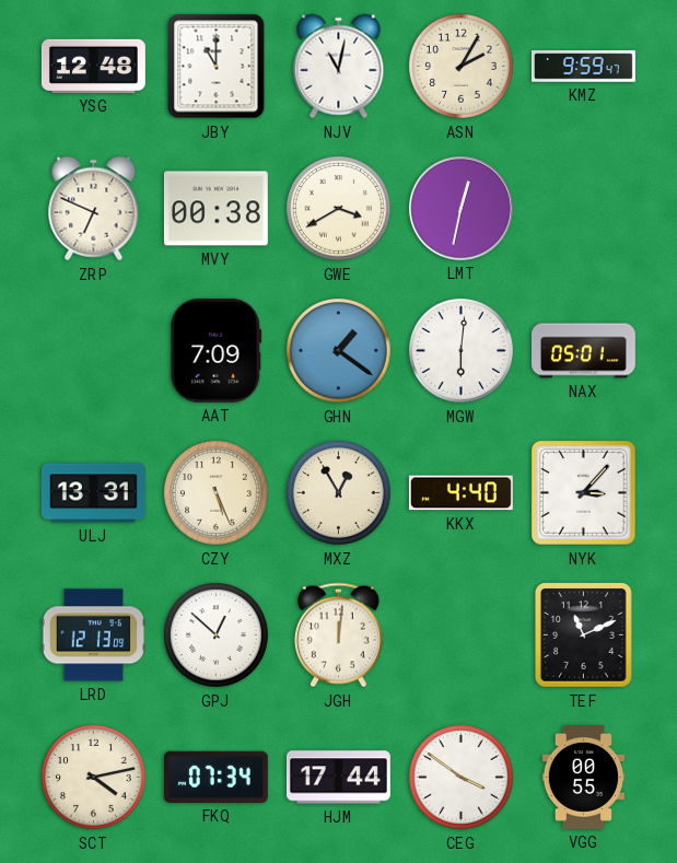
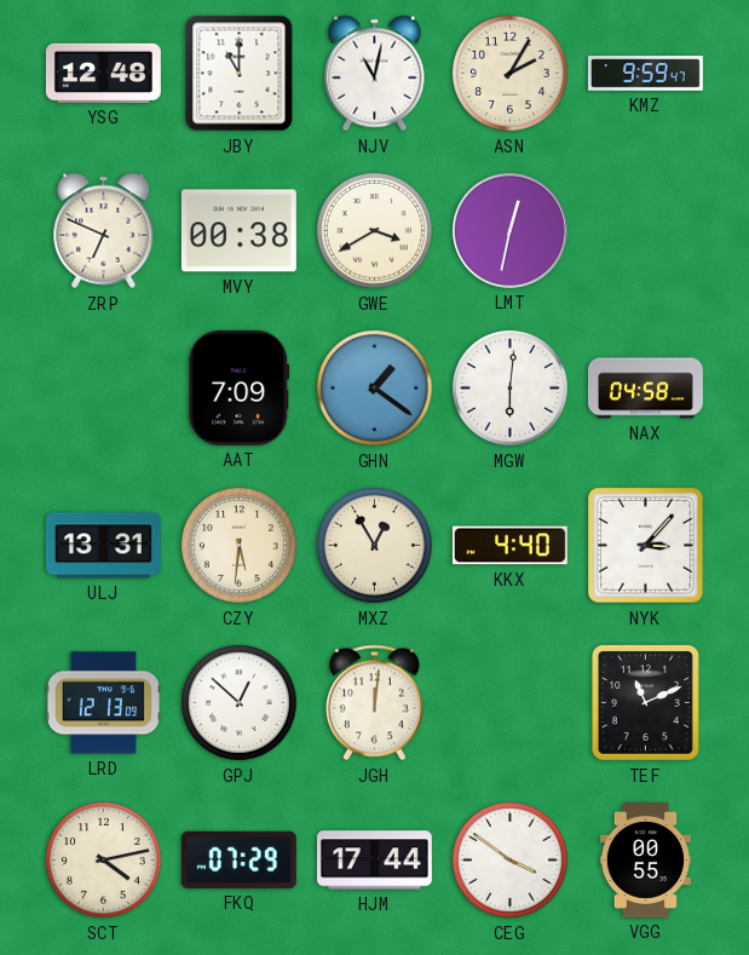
NAX: 05:01 -> 04:58 (645, 389)
CZY: 5:26 -> 5:31 (240, 546)
FKQ: 07:34 -> 07:29 (238, 859)
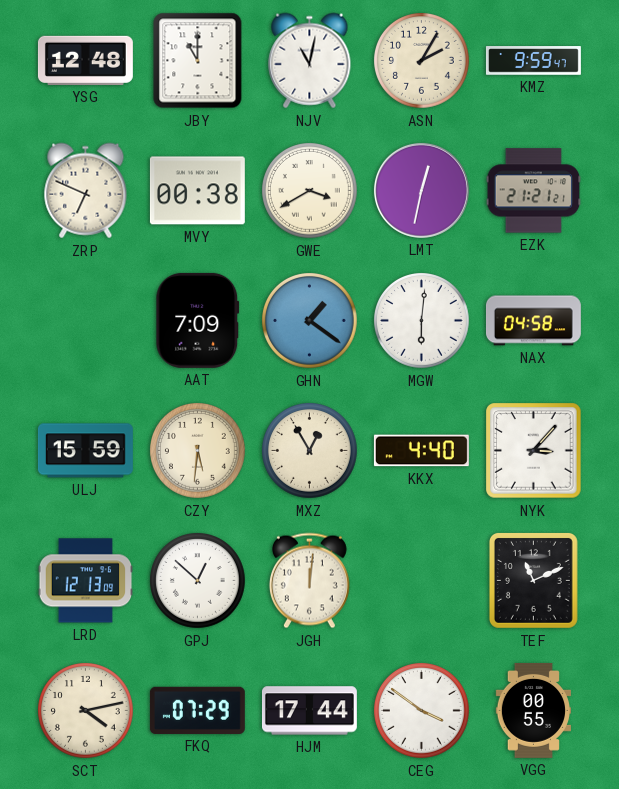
EZK: none -> 21:21 (534, 191)
ULJ: 13:31 -> 15:59 (85, 451)
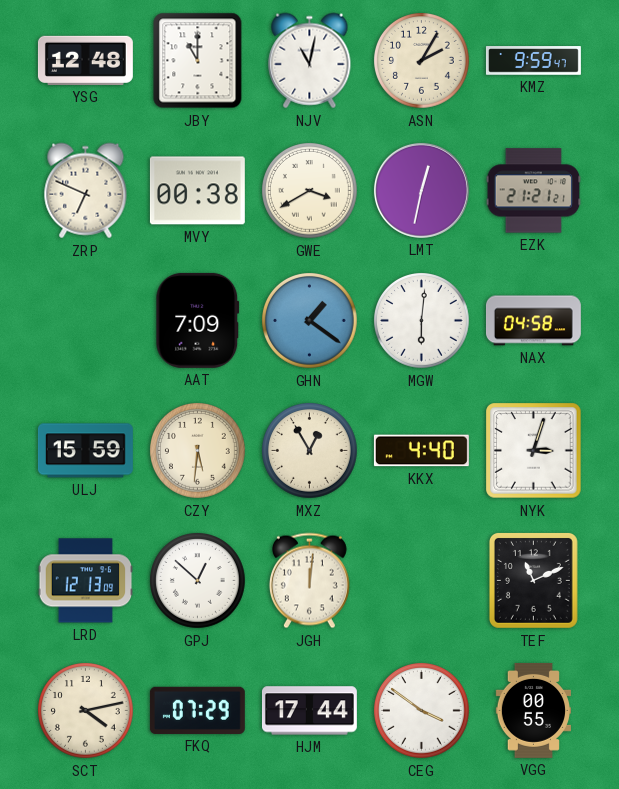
NYK: 3:07 -> 3:03 (534, 451)
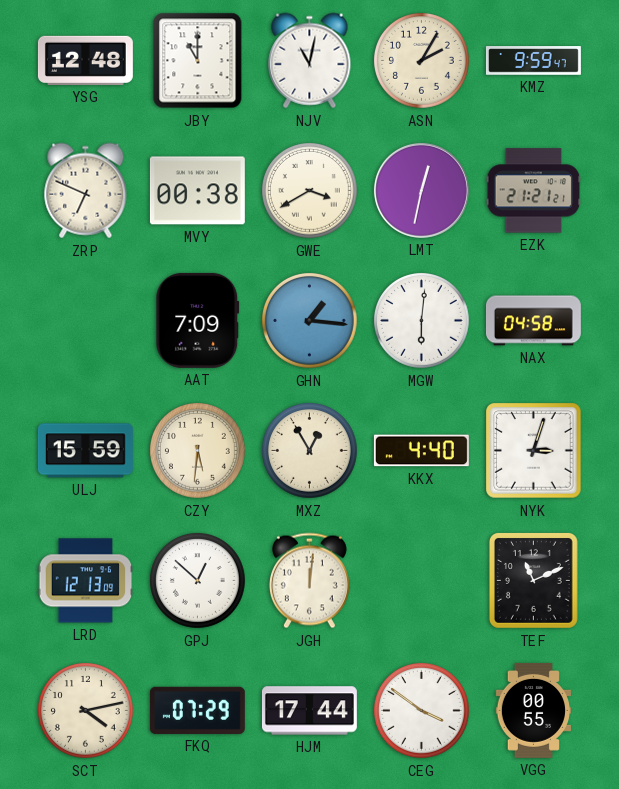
GHN: 1:21 -> 1:16 (310, 321)
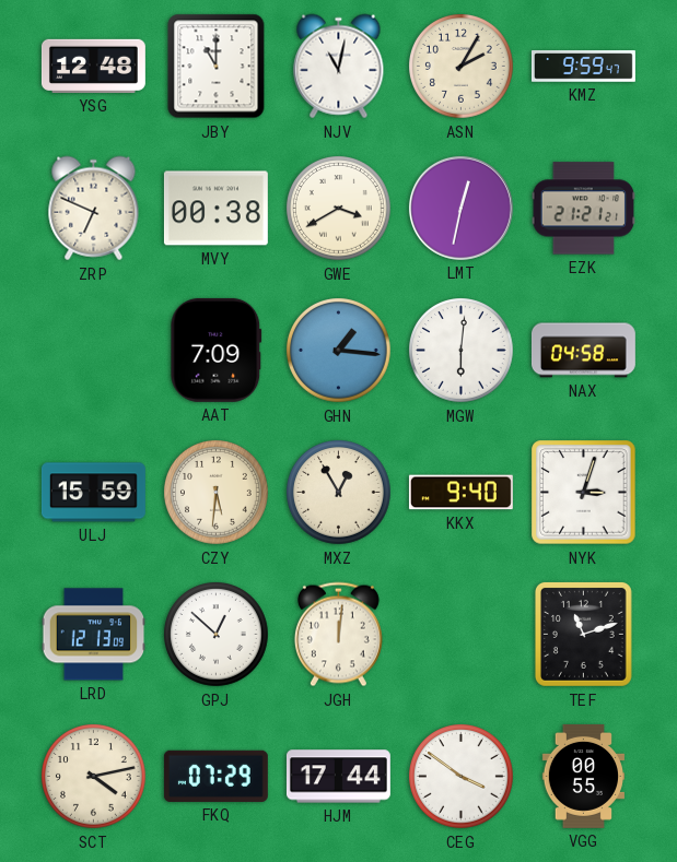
KKX: 4:40 -> 9:40 (460, 493)
TEF: 11:11 -> 11:12 (583, 634)
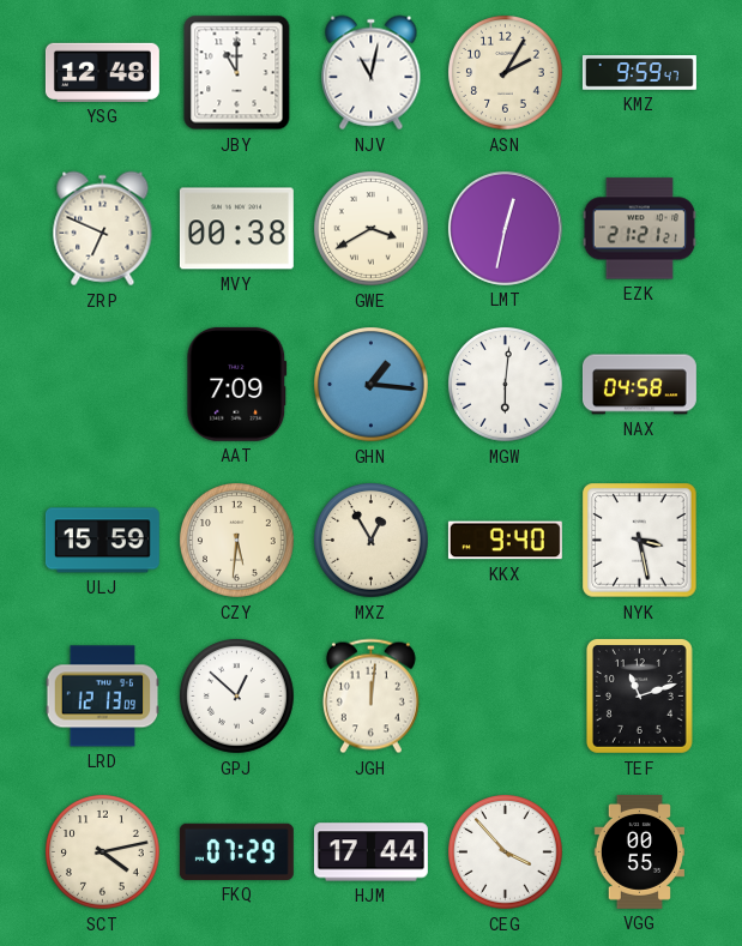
NYK: 3:03 -> 3:28 (640, 541)
CEG: 3:51 -> 3:53 (506, 852)
